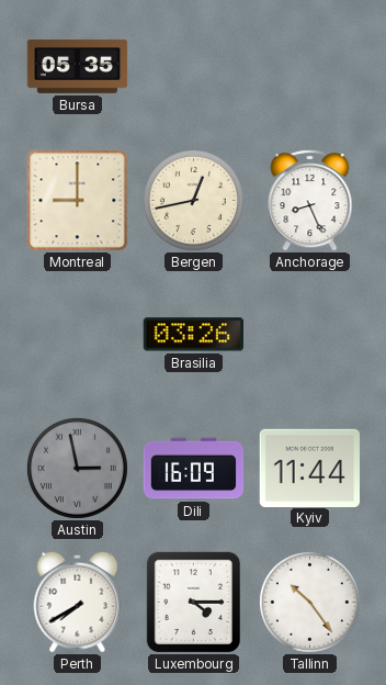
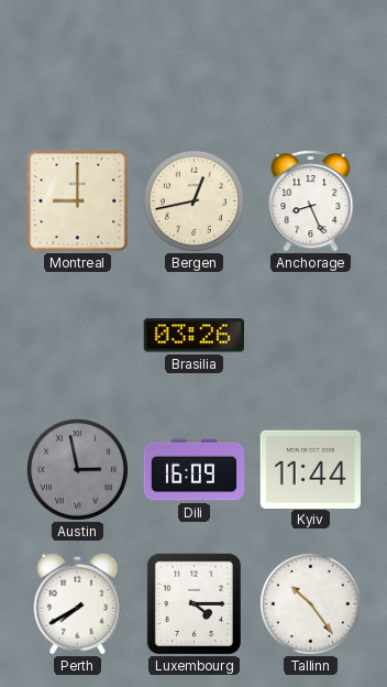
Bursa: 05:35 -> none (78, 66)
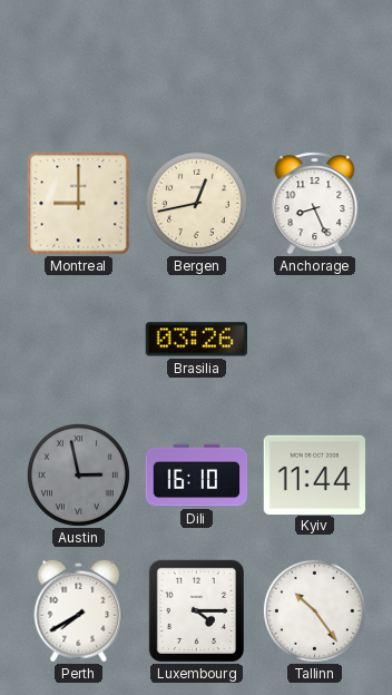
Dili: 16:09 -> 16:10 (197, 476)
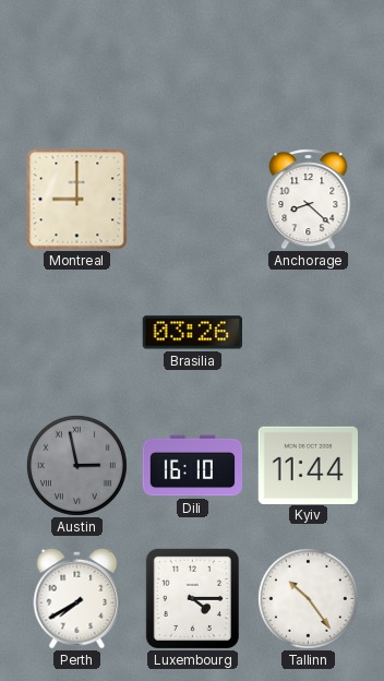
Bergen: 12:43 -> none (196, 203)
Anchorage: 8:26 -> 8:22 (309, 200)
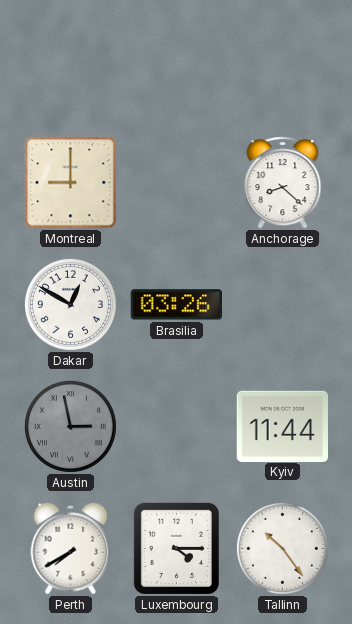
Dakar: none -> 12:50 (70, 304)
Dili: 16:10 -> none (193, 466)
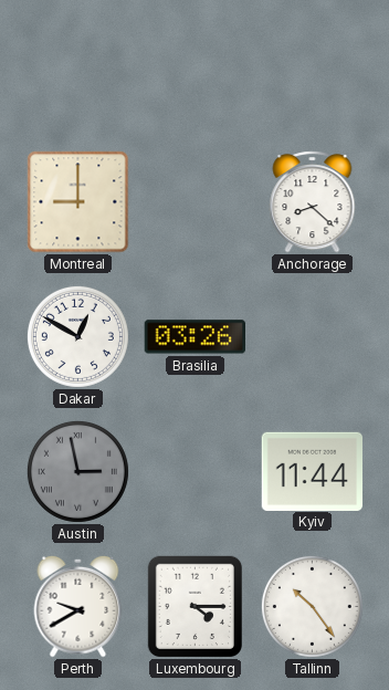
Perth: 7:40 -> 9:40 (78, 606)
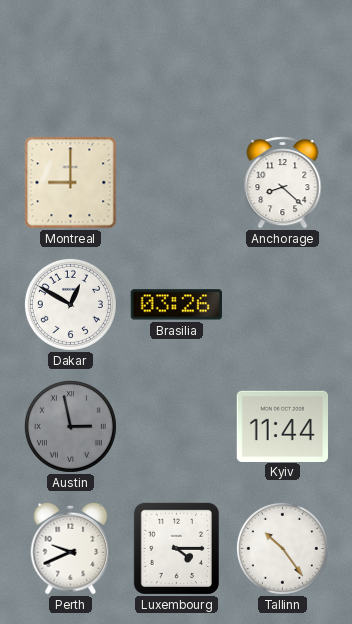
Perth: 9:40 -> 9:41 (71, 548)
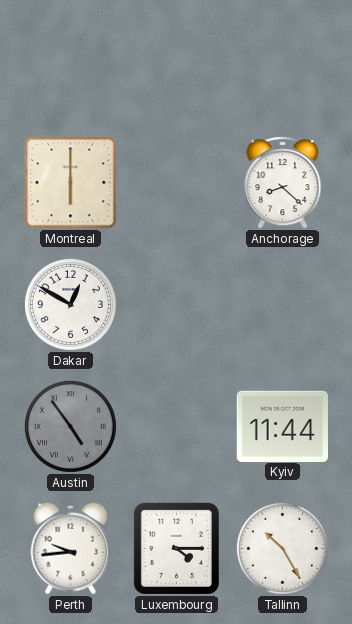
Montreal: 9:00 -> 6:00 (71, 183)
Brasilia: 03:26 -> none (176, 305)
Austin: 2:58 -> 4:54 (70, 426)
Perth: 9:41 -> 9:44 (71, 548)
Tallinn: 10:24 -> 10:25 (282, 548)
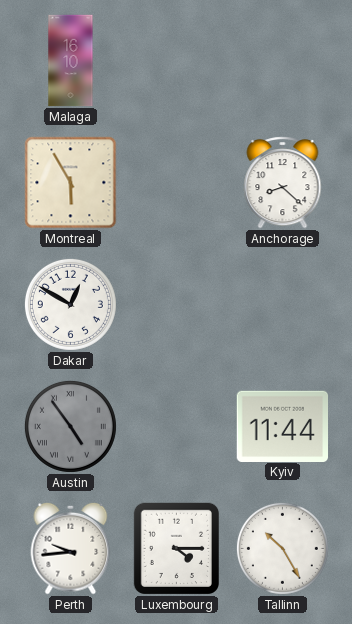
Malaga: none -> 16:10 (71, 61)
Montreal: 6:00 -> 5:55 (71, 183)
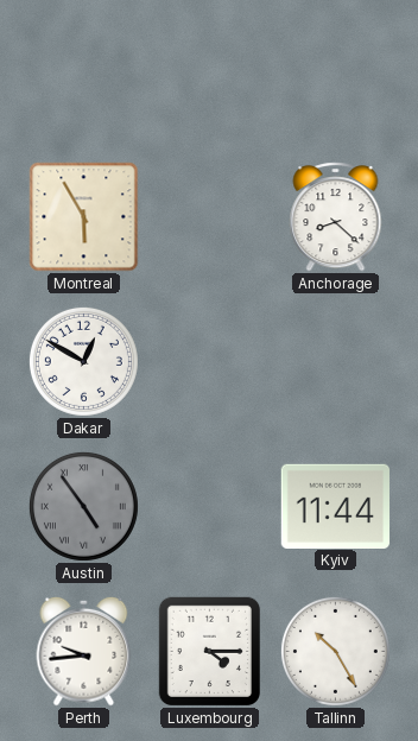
Malaga: 16:10 -> none (71, 61)
